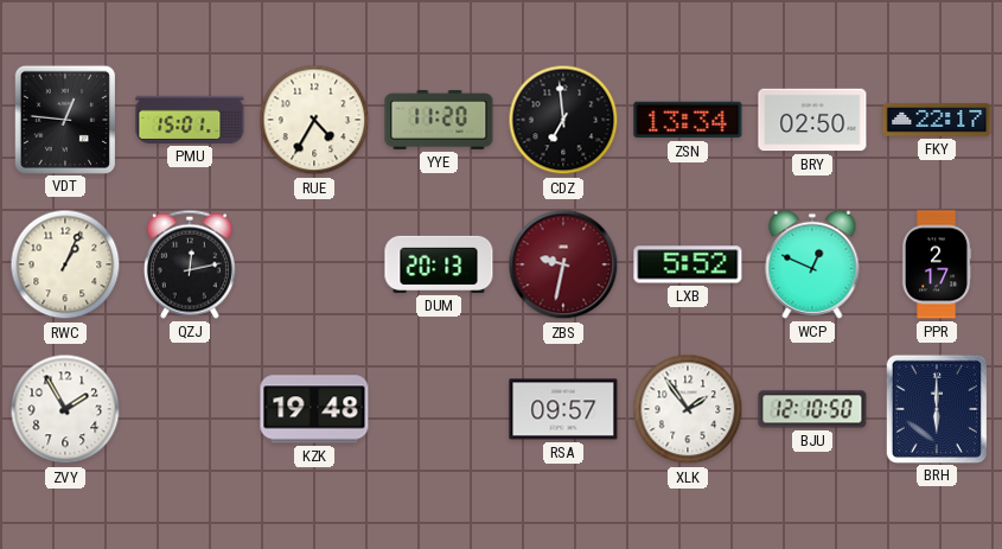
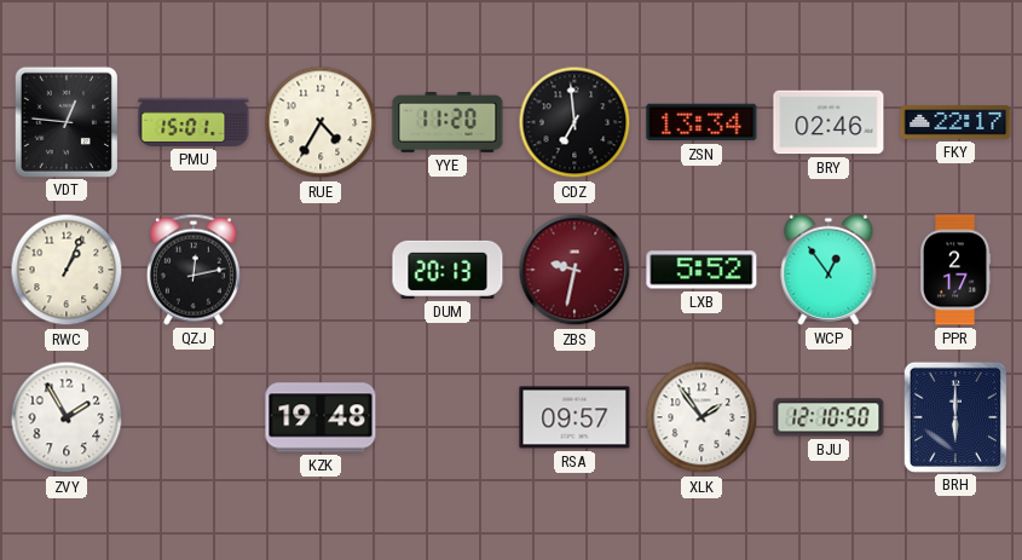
BRY: 02:50 -> 02:46 (828, 122)
WCP: 12:49 -> 12:54 (828, 270)
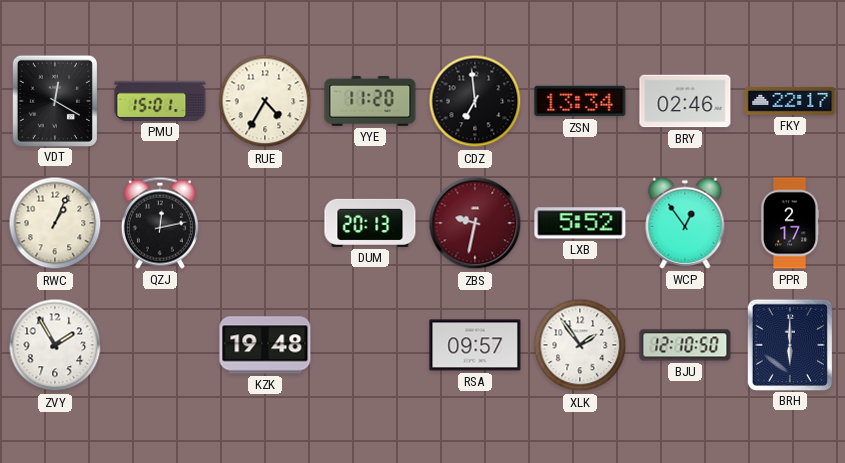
VDT: 12:46 -> 12:20 (54, 100)
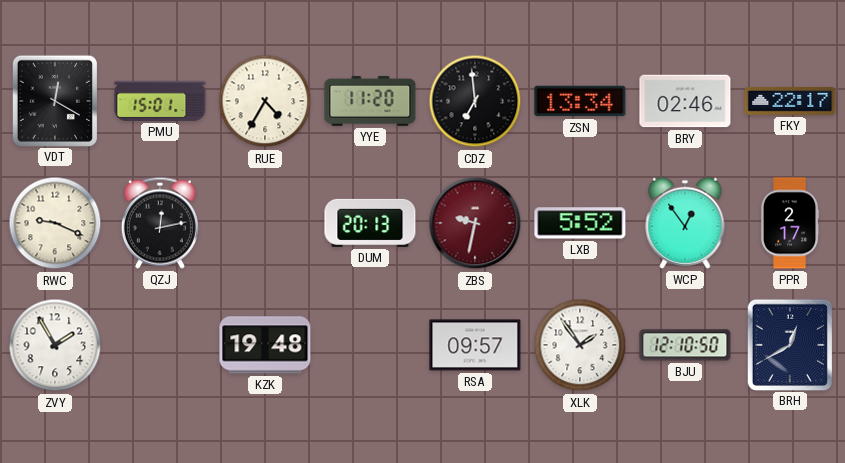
RWC: 1:04 -> 9:19 (55, 223)
BRH: 6:00 -> 12:40 (789, 344)
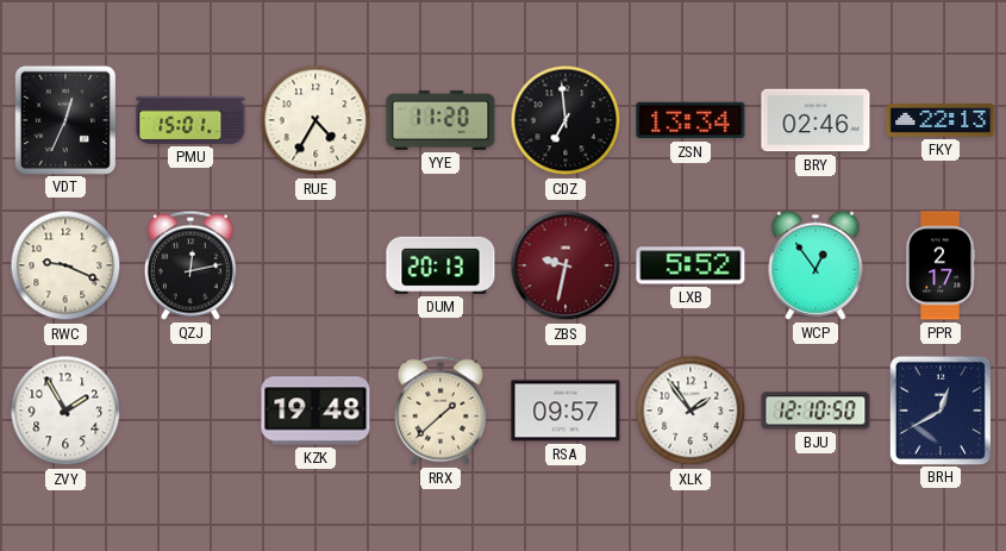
VDT: 12:20 -> 12:34 (64, 119)
FKY: 22:17 -> 22:13 (941, 120)
RRX: none -> 1:38 (440, 411)
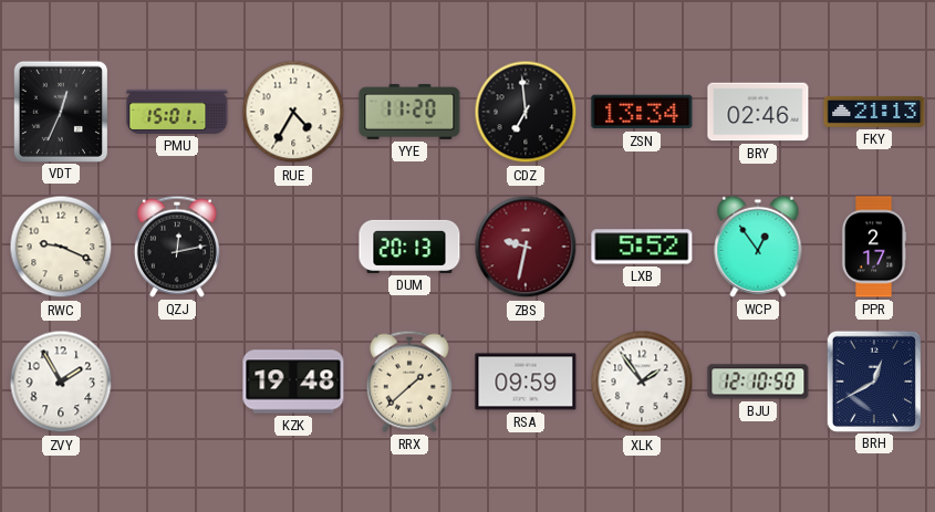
FKY: 22:13 -> 21:13 (874, 112)
RSA: 09:57 -> 09:59 (526, 382)
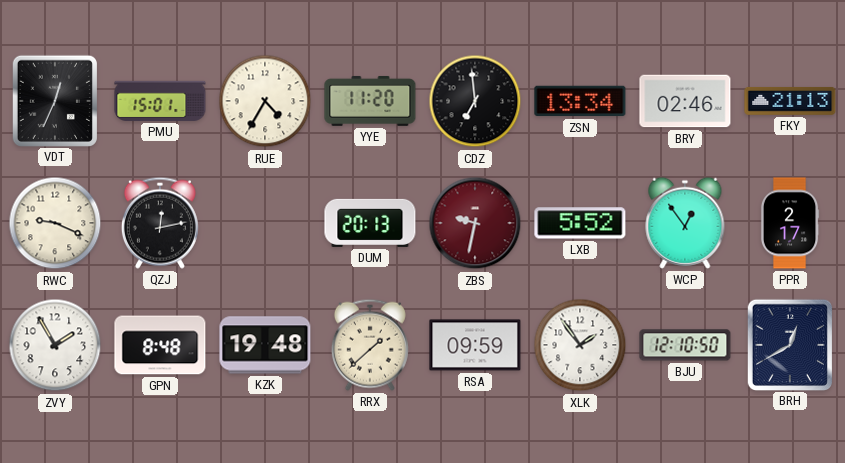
GPN: none -> 8:48 (160, 345)
